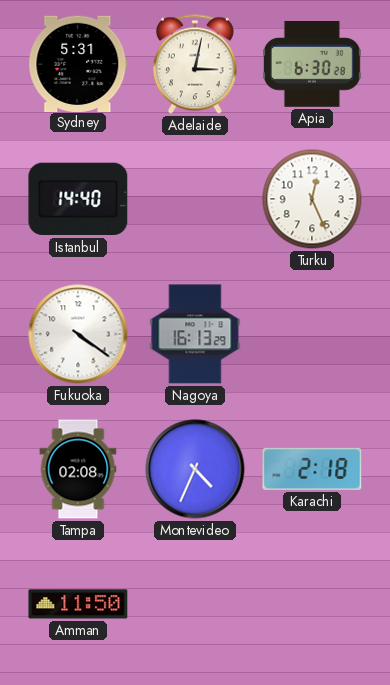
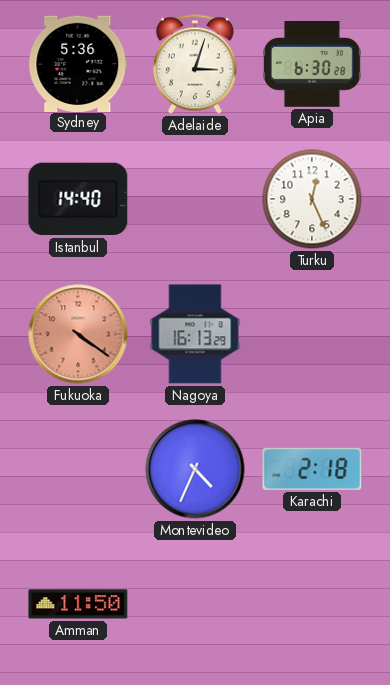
Sydney: 5:31 -> 5:36 (78, 63)
Adelaide: 3:02 -> 3:03 (195, 64)
Fukuoka dial: white -> salmon (78, 334)
Tampa: 02:08 -> none (78, 469)
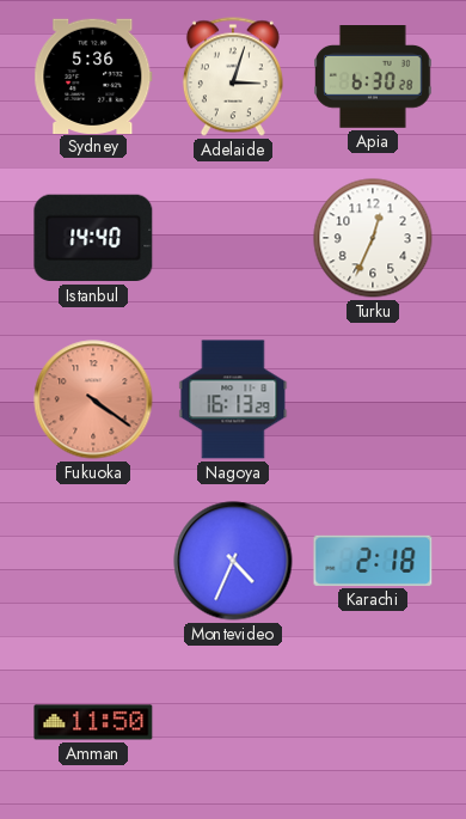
Turku: 12:26 -> 12:34 (373, 238)
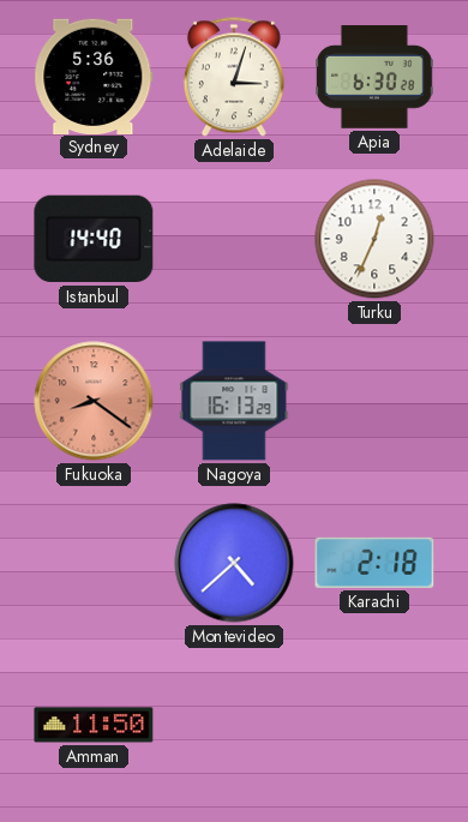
Fukuoka: 4:21 -> 8:21 (94, 401)
Montevideo: 4:34 -> 4:38 (234, 563)
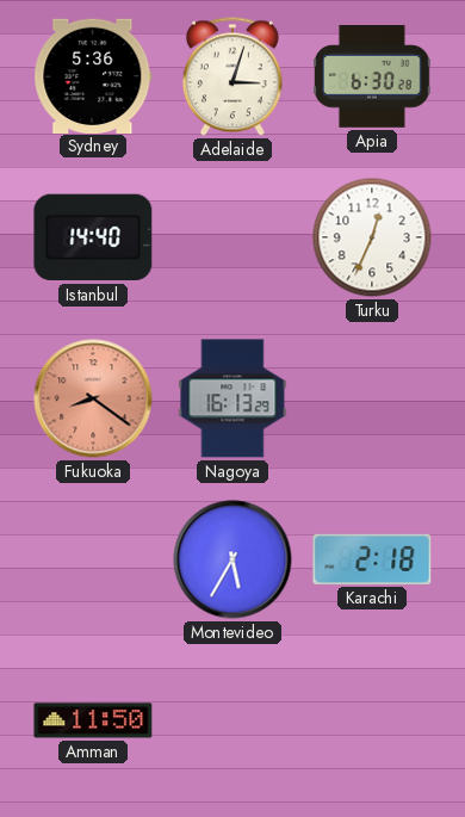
Montevideo: 4:38 -> 5:35 (232, 559)
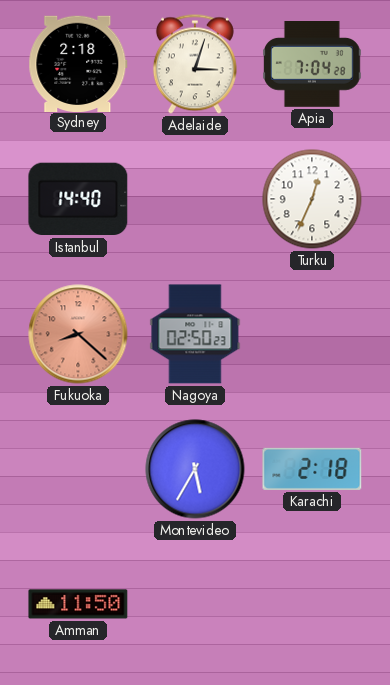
Sydney: 5:36 -> 2:18 (78, 63)
Apia: 6:30 -> 7:04 (313, 65)
Fukuoka: 8:21 -> 8:22 (78, 334)
Nagoya: 16:13 -> 02:50 (195, 334)
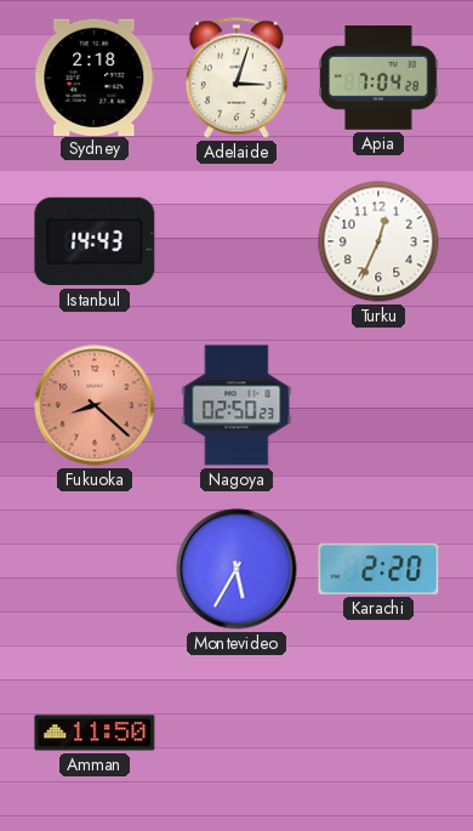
Istanbul: 14:40 -> 14:43 (95, 241)
Karachi: 2:18 -> 2:20 (378, 569)
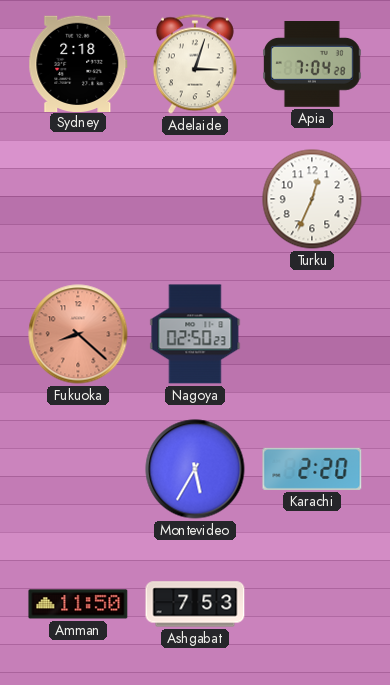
Istanbul: 14:43 -> none (95, 241)
Ashgabat: none -> 7:53 (195, 604)
